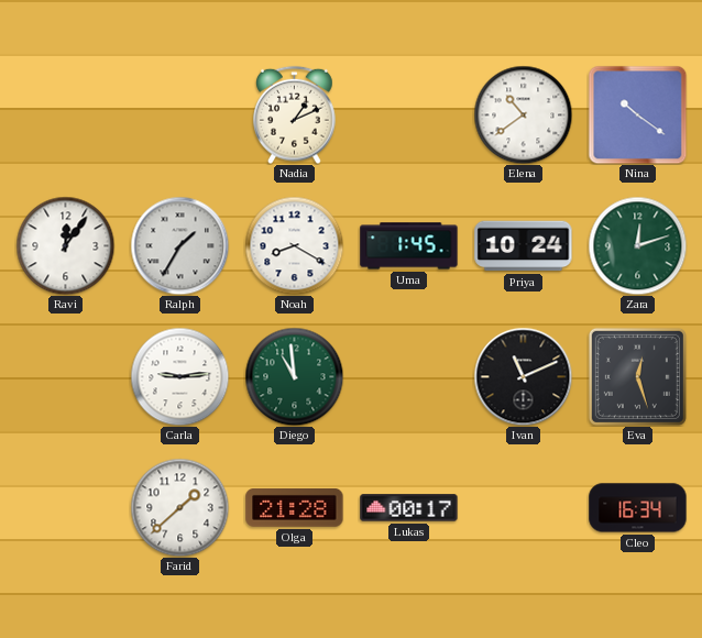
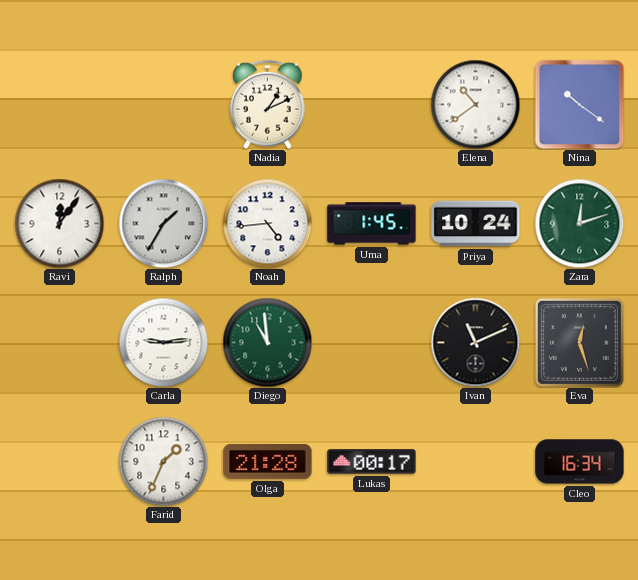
Noah: 8:20 -> 4:44 (267, 223)
Farid: 1:38 -> 1:34 (163, 461)
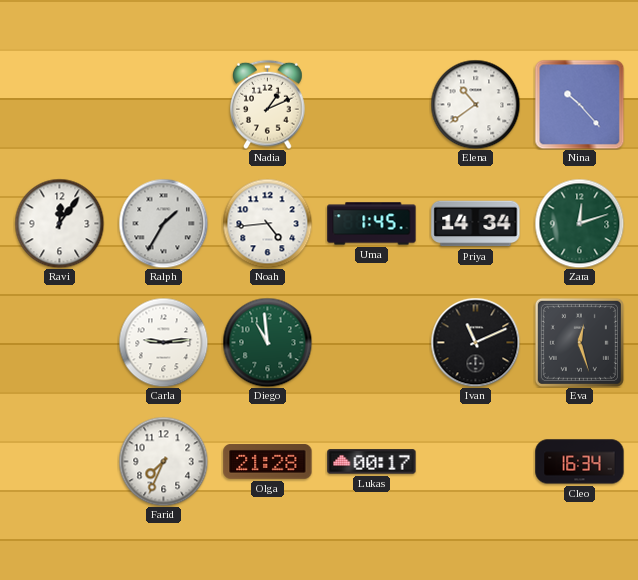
Nina: 10:21 -> 10:23 (579, 104)
Priya: 10:24 -> 14:34 (476, 224)
Farid: 1:34 -> 7:34 (163, 461)
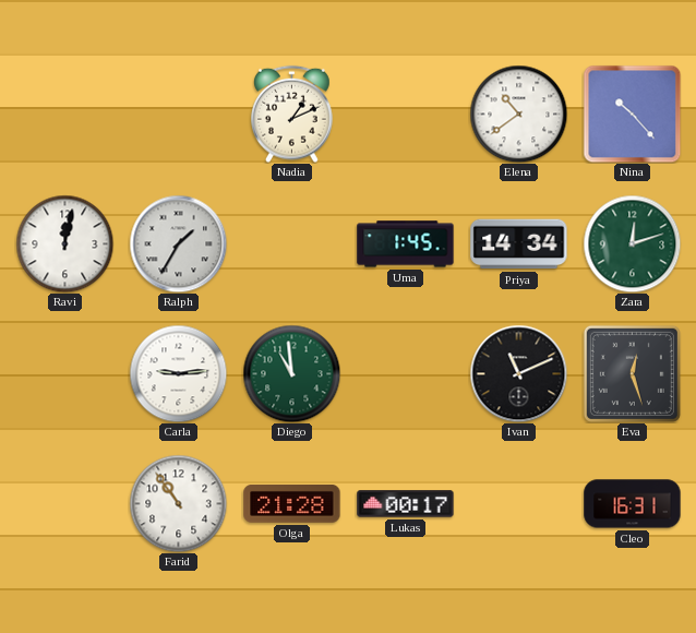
Ravi: 12:06 -> 12:02 (64, 243)
Noah: 4:44 -> none (267, 223)
Farid: 7:34 -> 10:54 (178, 503)
Cleo: 16:34 -> 16:31 (633, 504)
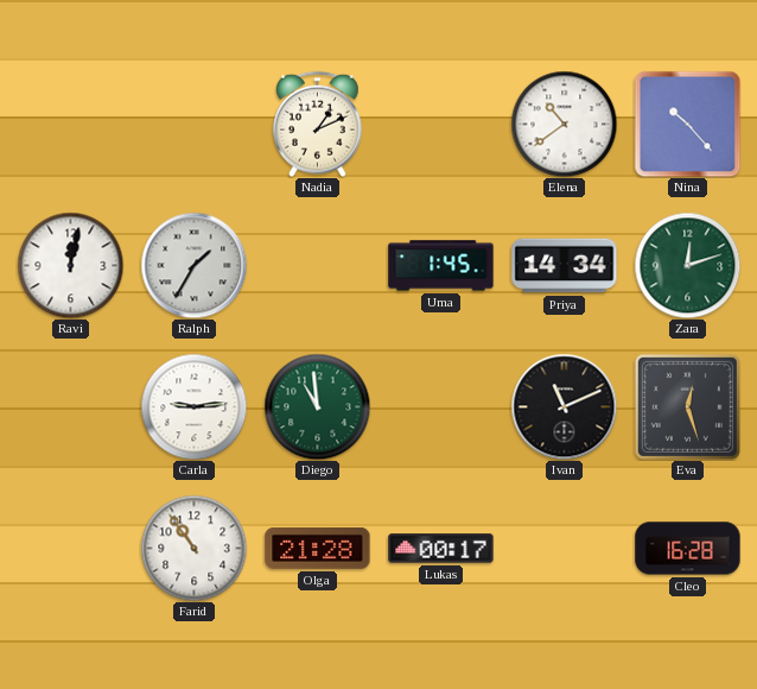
Cleo: 16:31 -> 16:28 (688, 549)
